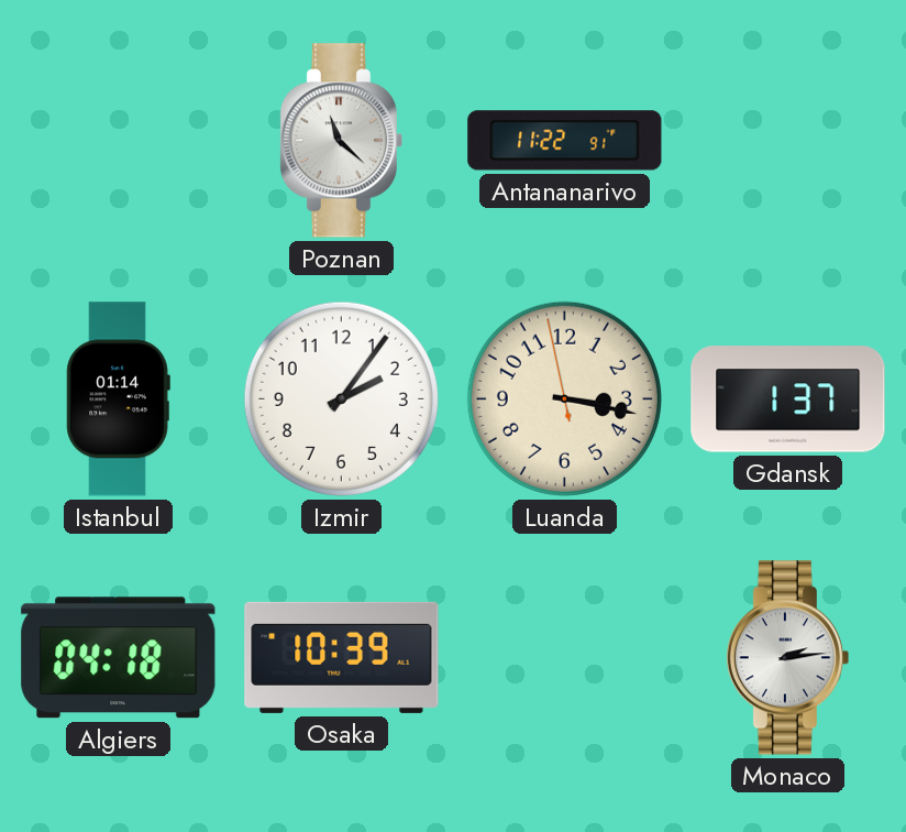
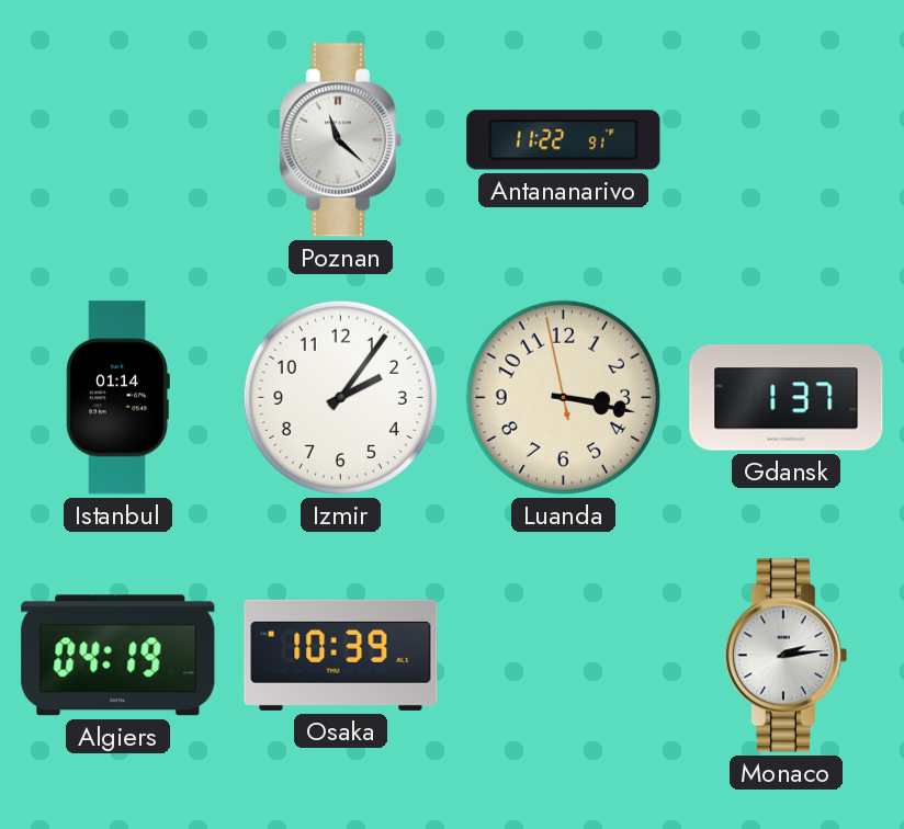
Algiers: 04:18 -> 04:19 (118, 656)
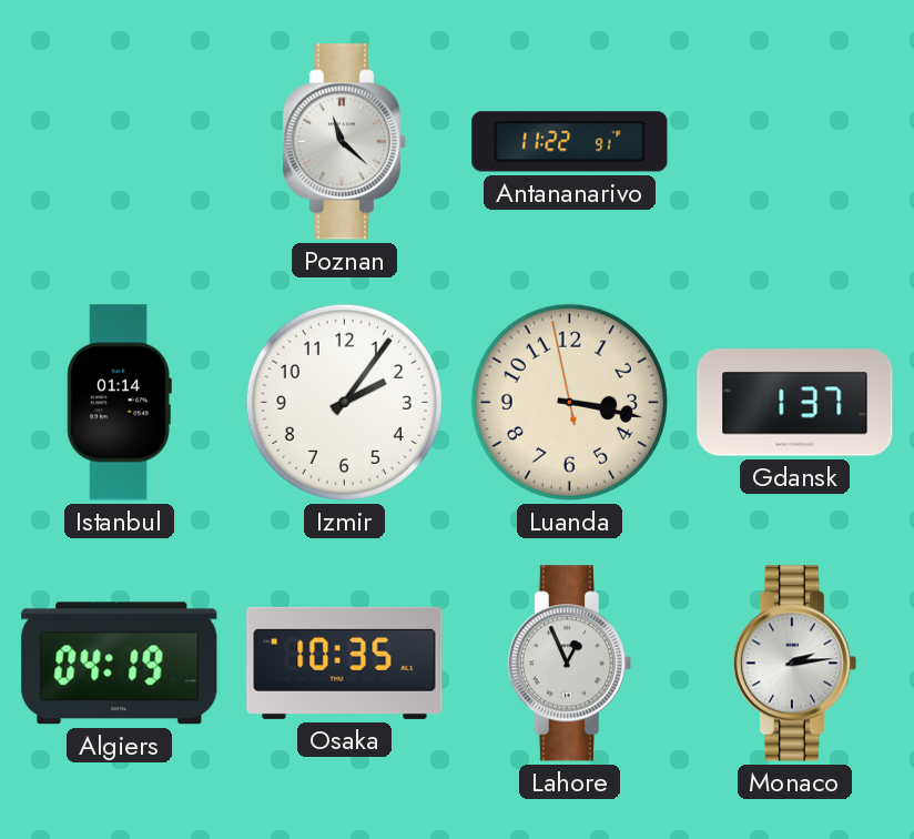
Osaka: 10:39 -> 10:35 (345, 663)
Lahore: none -> 12:56 (569, 664)
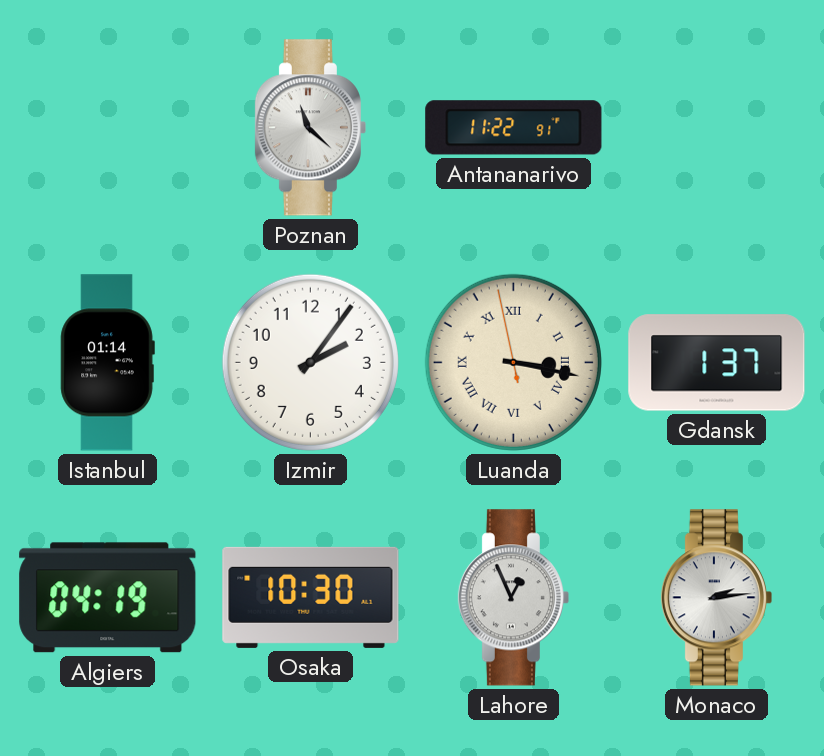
Luanda numerals: Arabic -> Roman (513, 362)
Osaka: 10:35 -> 10:30 (311, 597)
